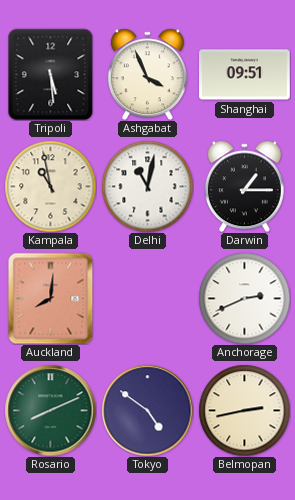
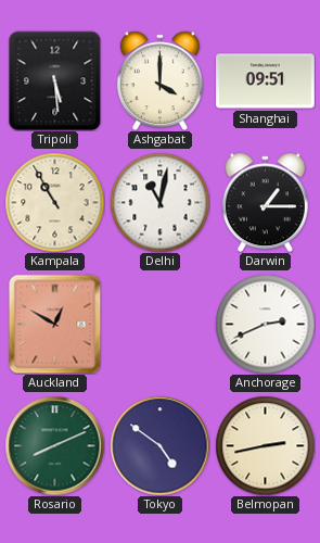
Ashgabat: 3:56 -> 4:00 (159, 80)
Kampala: 10:58 -> 10:55 (54, 202)
Auckland: 8:01 -> 12:50 (55, 324)
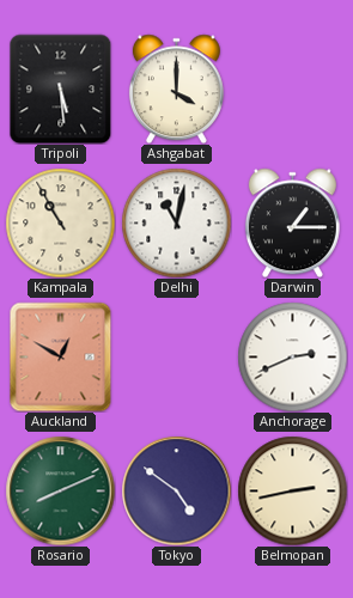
Shanghai: 09:51 -> none (266, 81)
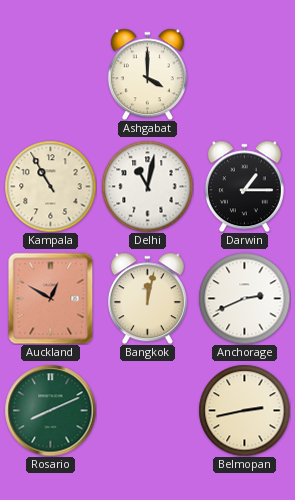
Tripoli: 5:29 -> none (61, 89)
Bangkok: none -> 12:02 (147, 298)
Tokyo: 4:51 -> none (176, 490)
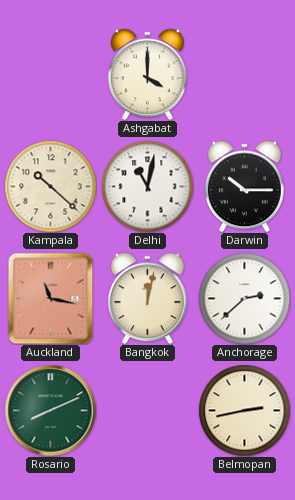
Kampala: 10:55 -> 10:22 (50, 186)
Darwin: 1:15 -> 10:15 (244, 186)
Auckland: 12:50 -> 11:17 (51, 298)
Anchorage: 2:41 -> 2:38 (244, 298)
